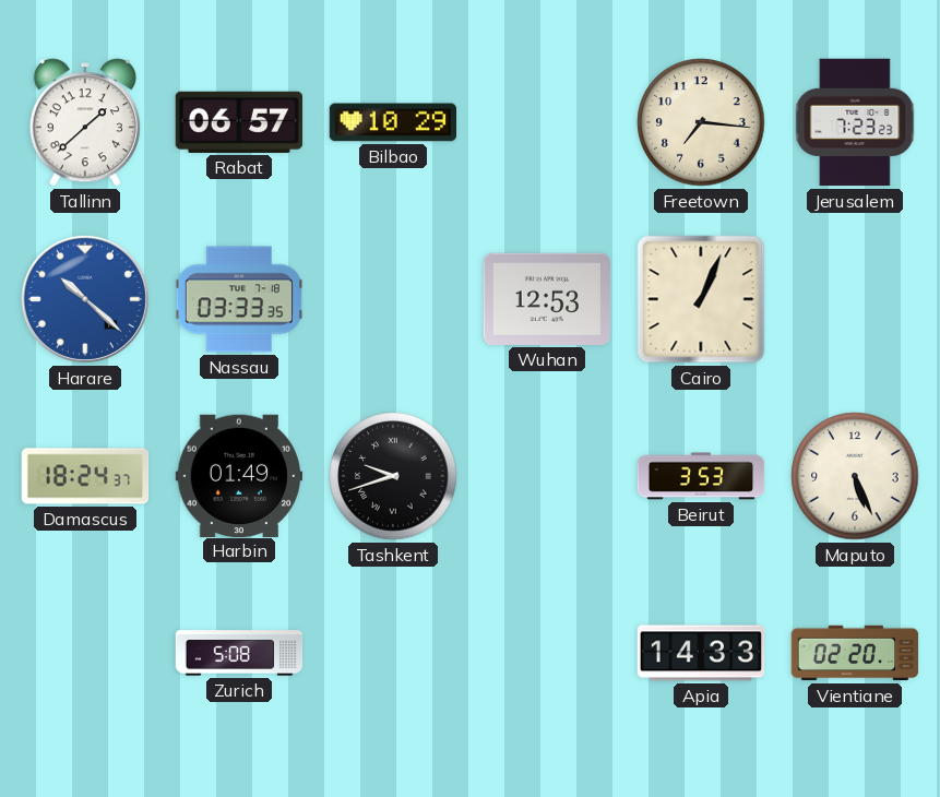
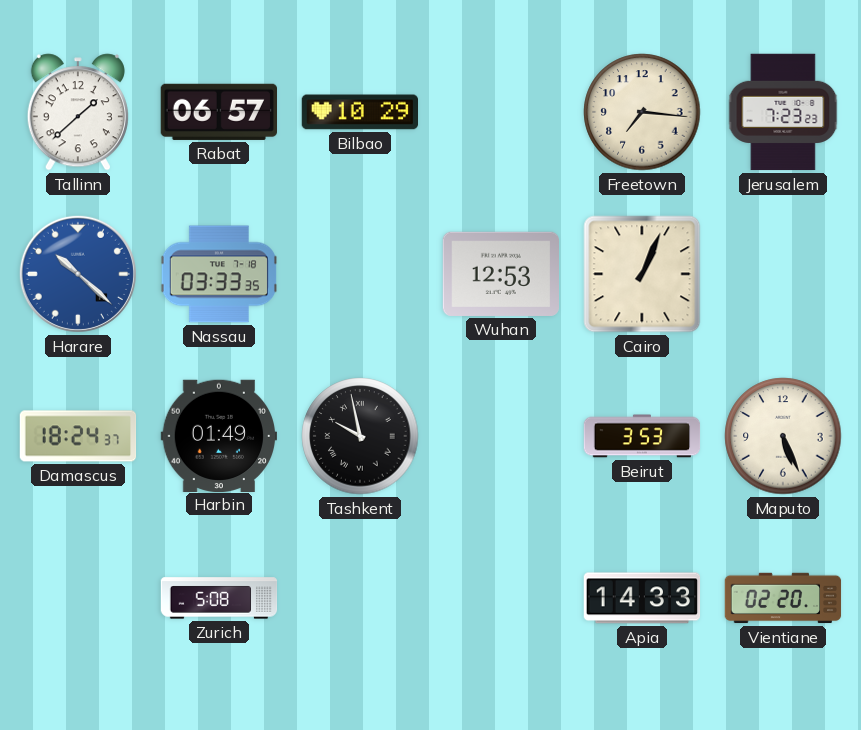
Tashkent: 9:42 -> 9:58 (360, 436)
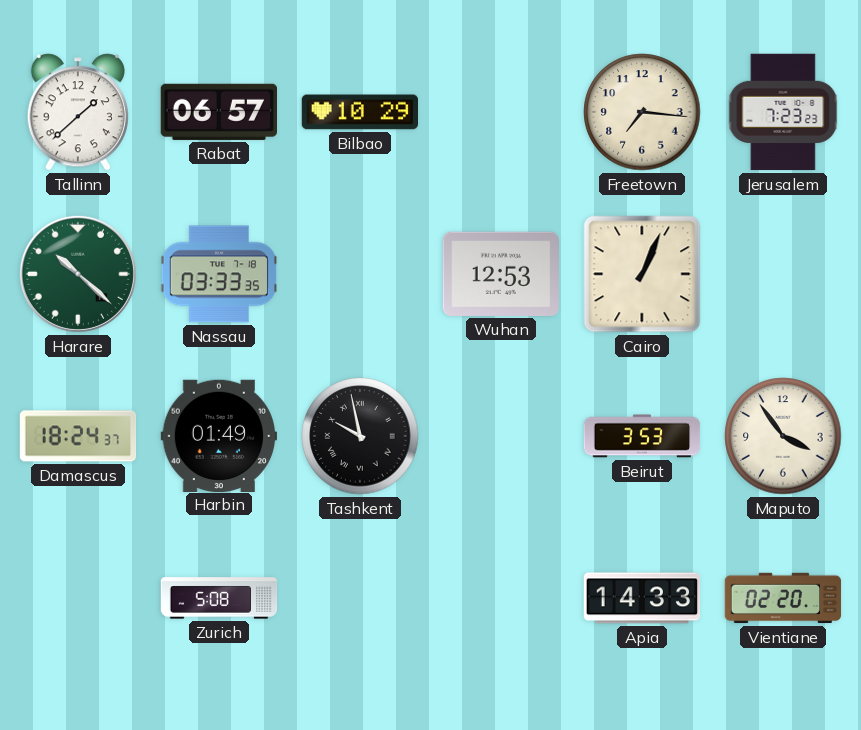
Harare dial: blue -> green (78, 274)
Maputo: 5:26 -> 3:54 (783, 436)
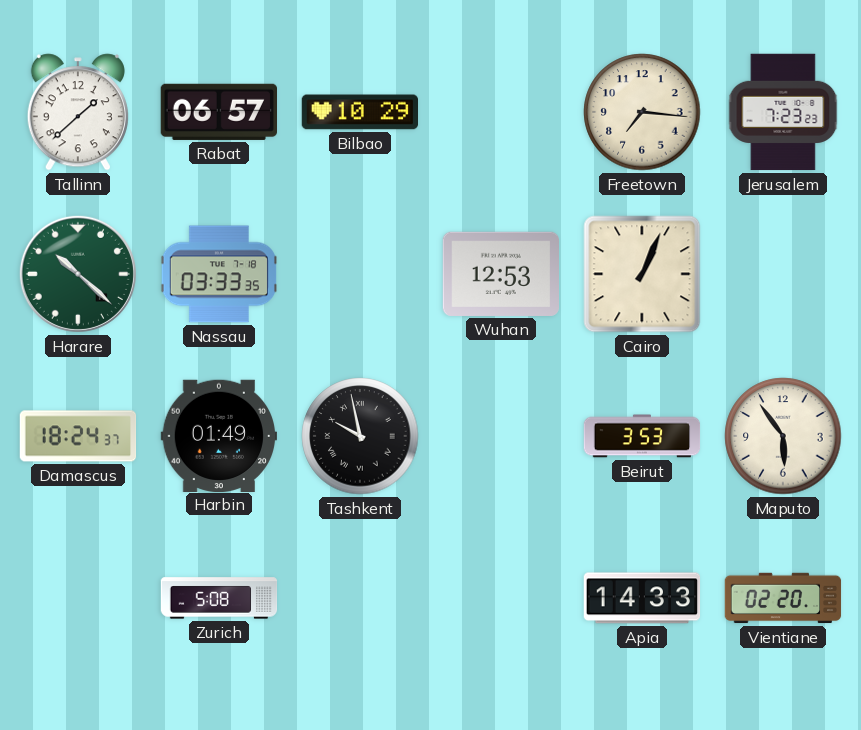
Maputo: 3:54 -> 5:54 (783, 436)
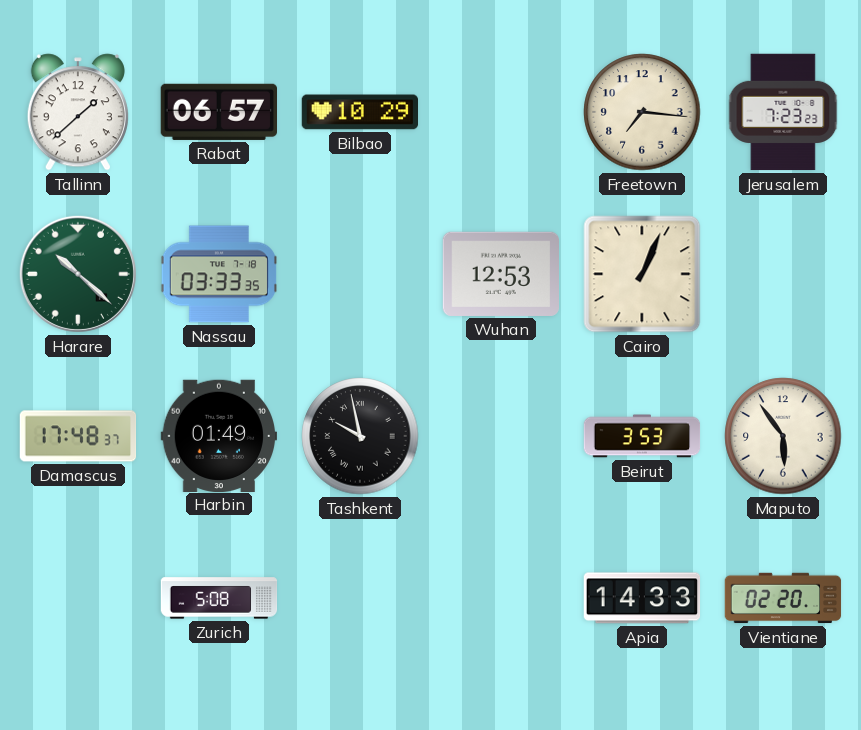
Damascus: 18:24 -> 17:48 (78, 436)
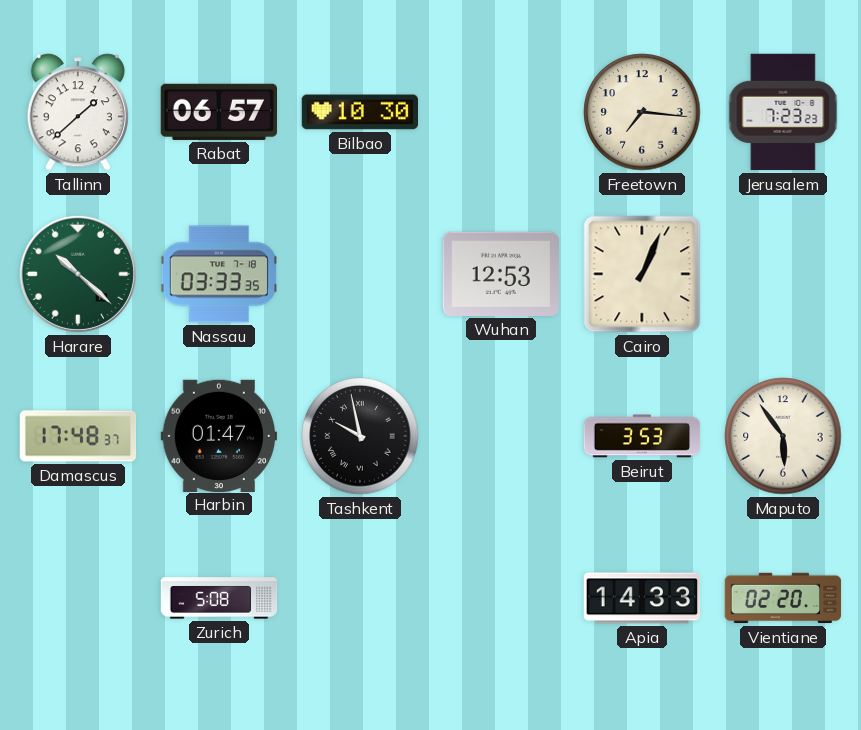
Bilbao: 10:29 -> 10:30 (359, 112)
Harbin: 01:49 -> 01:47 (218, 435)
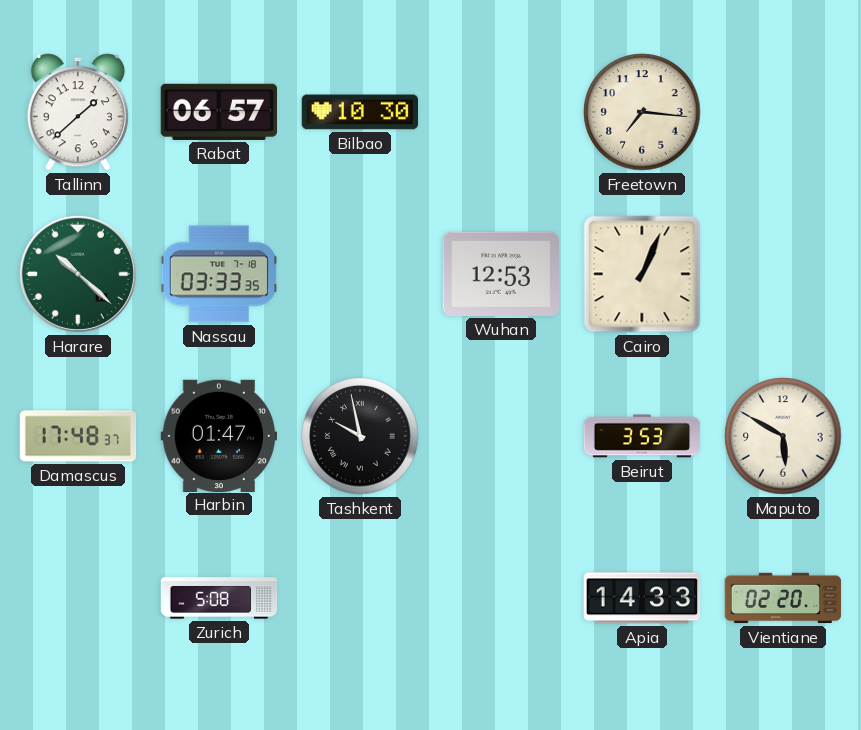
Jerusalem: 7:23 -> none (783, 112)
Maputo: 5:54 -> 5:50 (783, 436)
